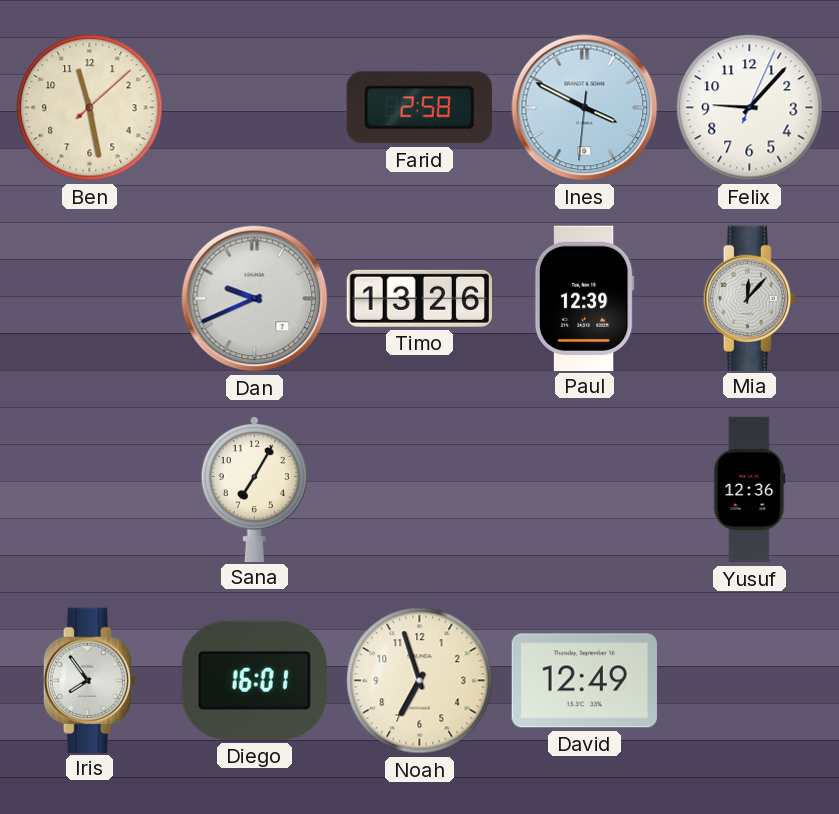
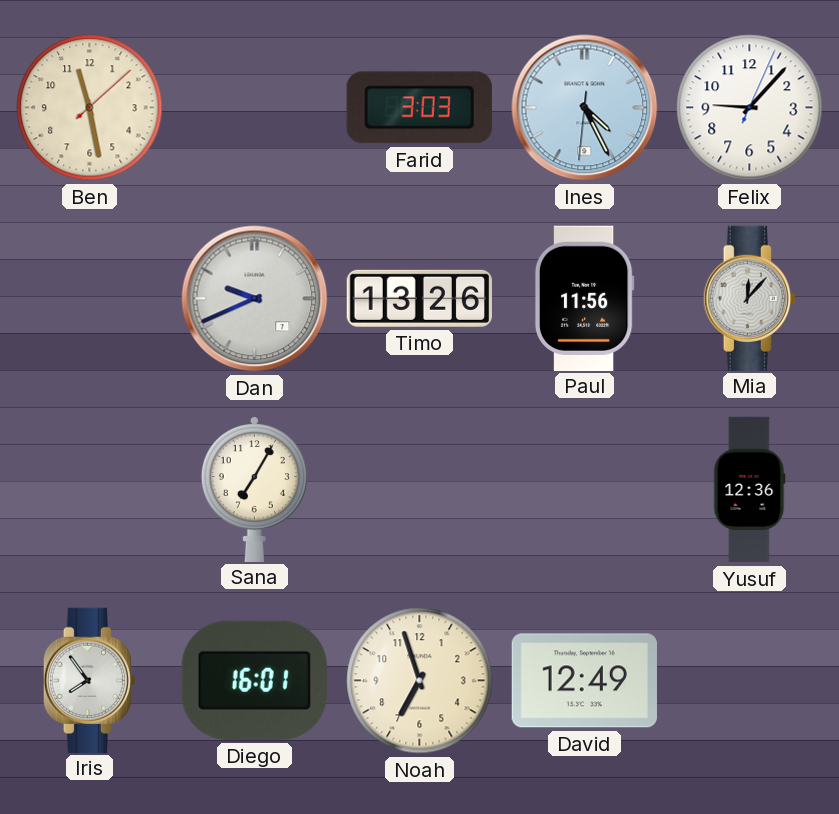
Farid: 2:58 -> 3:03 (419, 108)
Ines: 3:49 -> 4:25 (585, 108)
Paul: 12:39 -> 11:56 (584, 298)
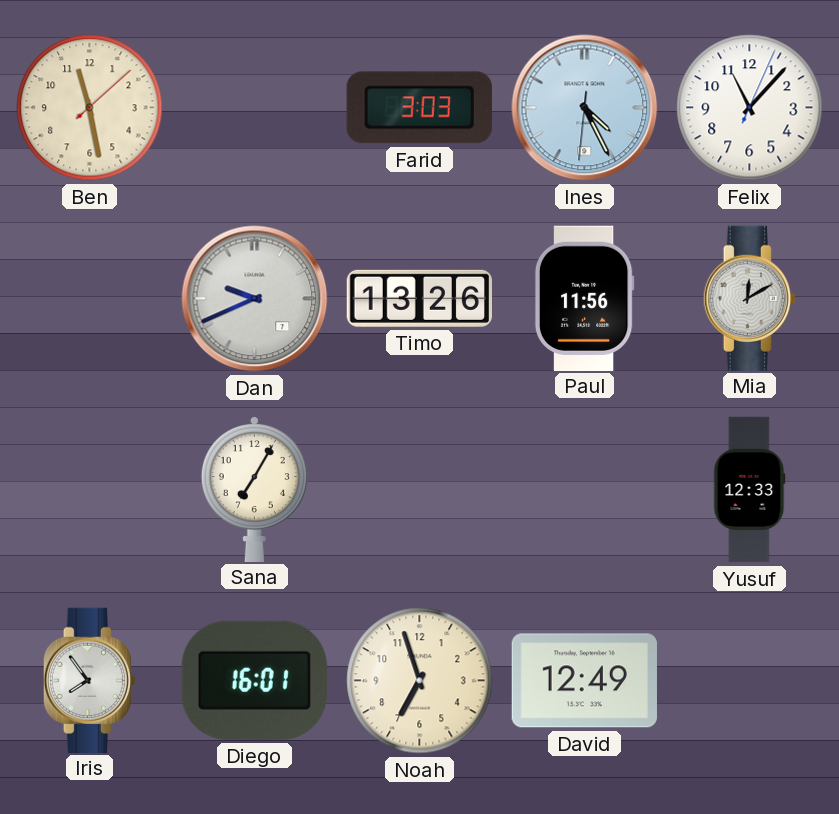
Felix: 9:07 -> 11:07 (750, 108)
Mia: 12:07 -> 12:10 (749, 298)
Yusuf: 12:36 -> 12:33 (750, 490)
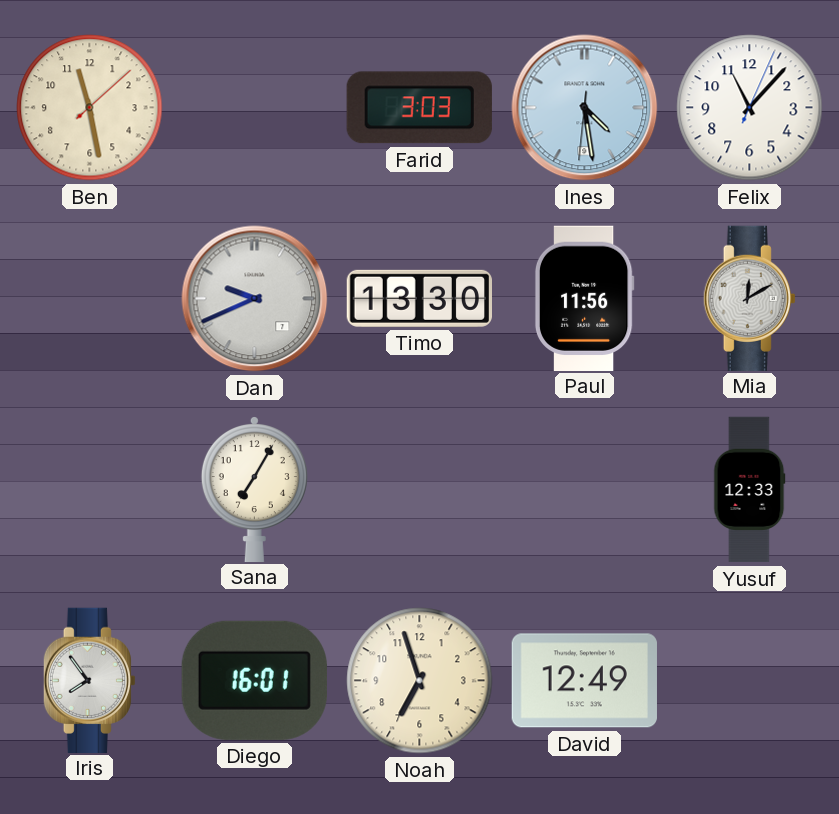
Ines: 4:25 -> 4:28 (585, 108)
Timo: 13:26 -> 13:30 (419, 298)
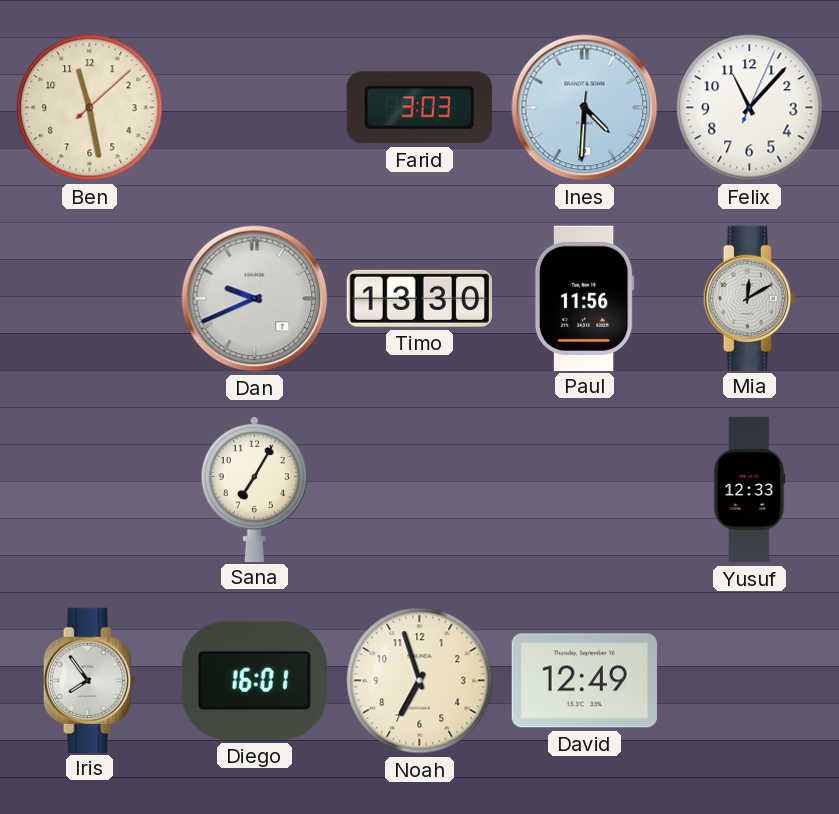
Ines: 4:28 -> 4:30 (585, 108)
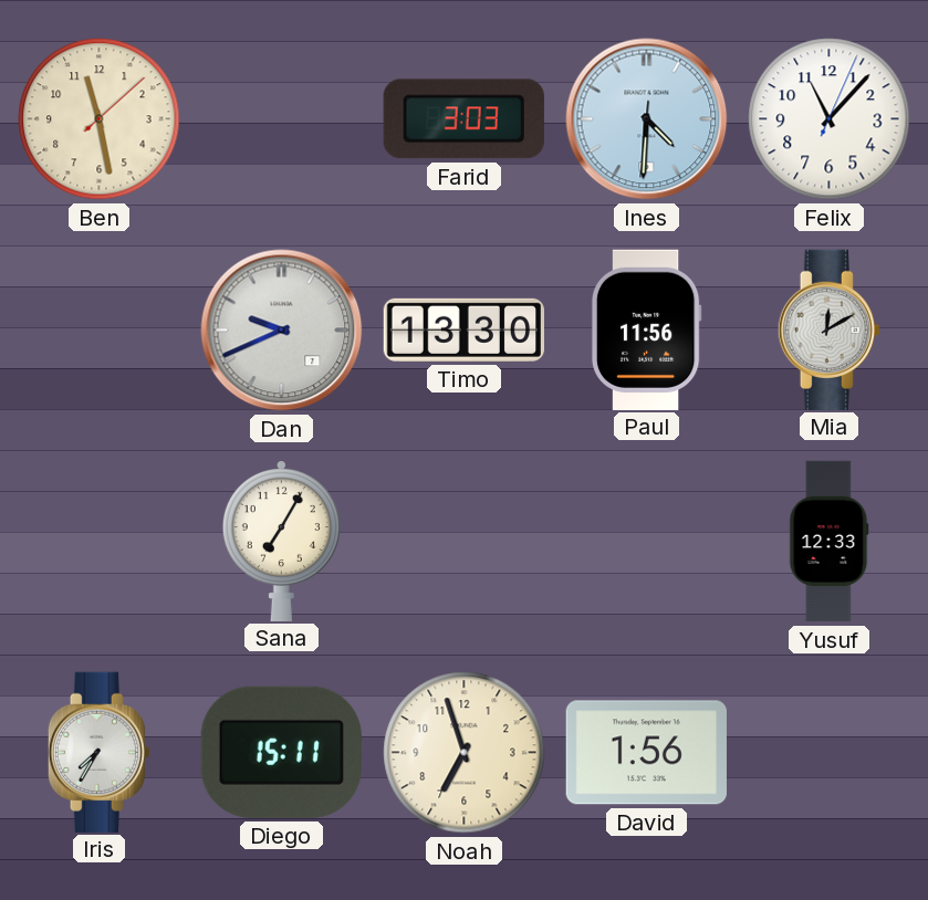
Iris: 7:54 -> 7:35 (98, 752)
Diego: 16:01 -> 15:11 (281, 752)
David: 12:49 -> 1:56 (646, 753)
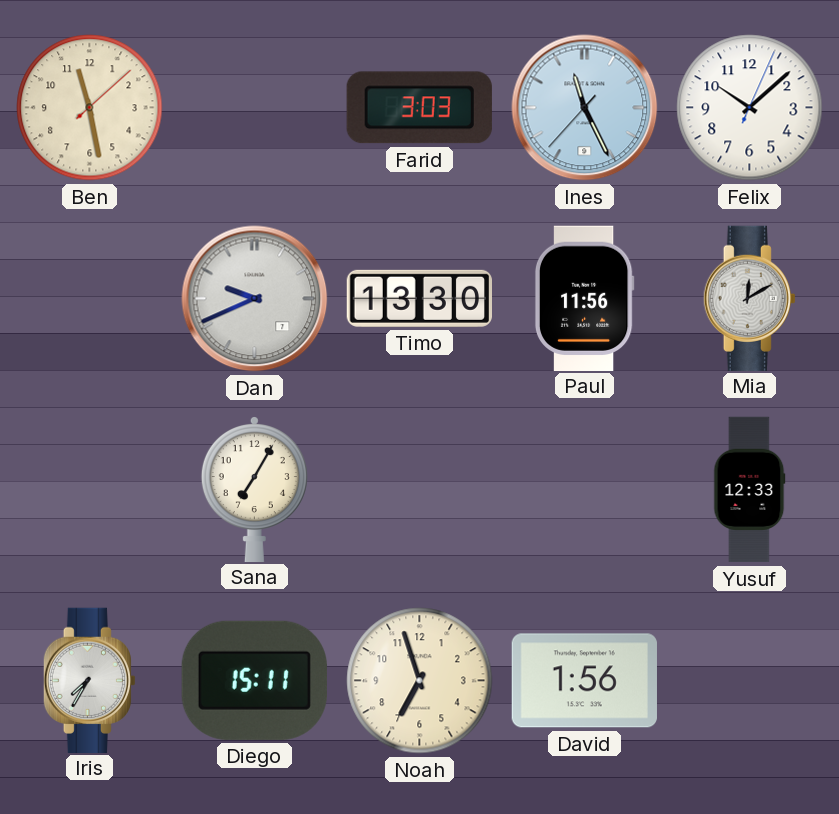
Ines: 4:30 -> 11:25 (585, 108)
Felix: 11:07 -> 10:08 (750, 108)
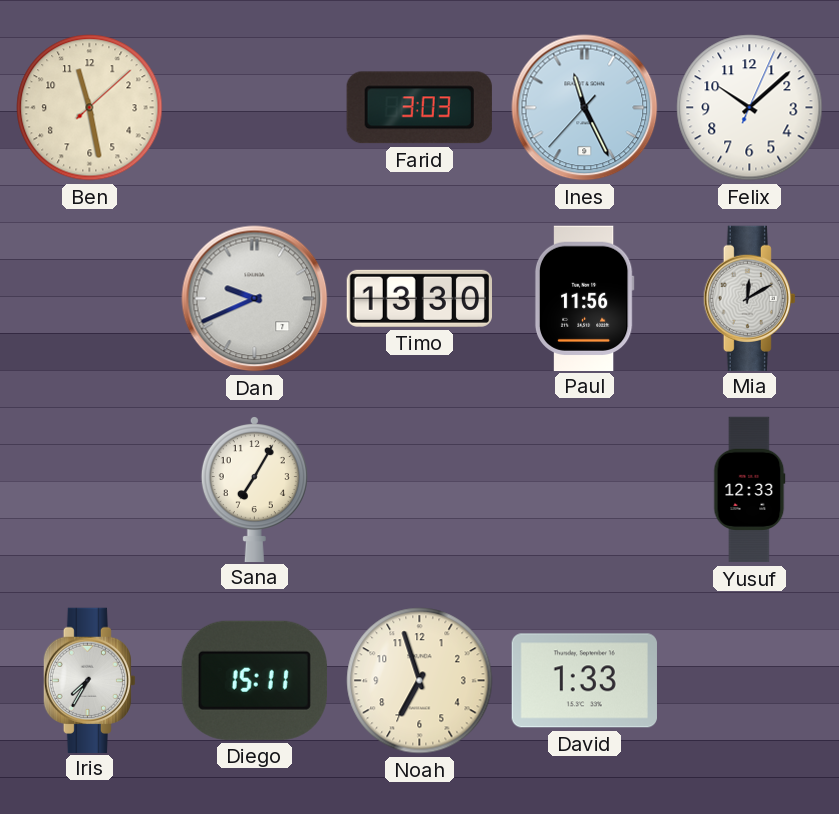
David: 1:56 -> 1:33 (584, 681)
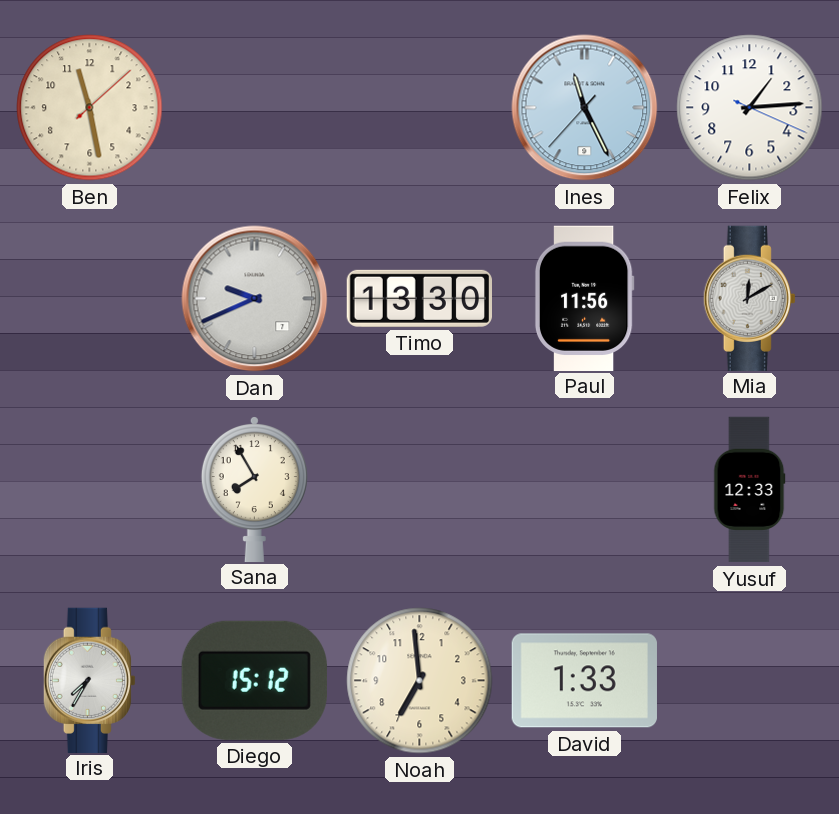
Farid: 3:03 -> none (419, 108)
Felix: 10:08 -> 1:14 (750, 108)
Sana: 7:05 -> 7:55 (254, 489)
Diego: 15:11 -> 15:12 (254, 680)
Noah: 6:57 -> 6:59 (420, 681)
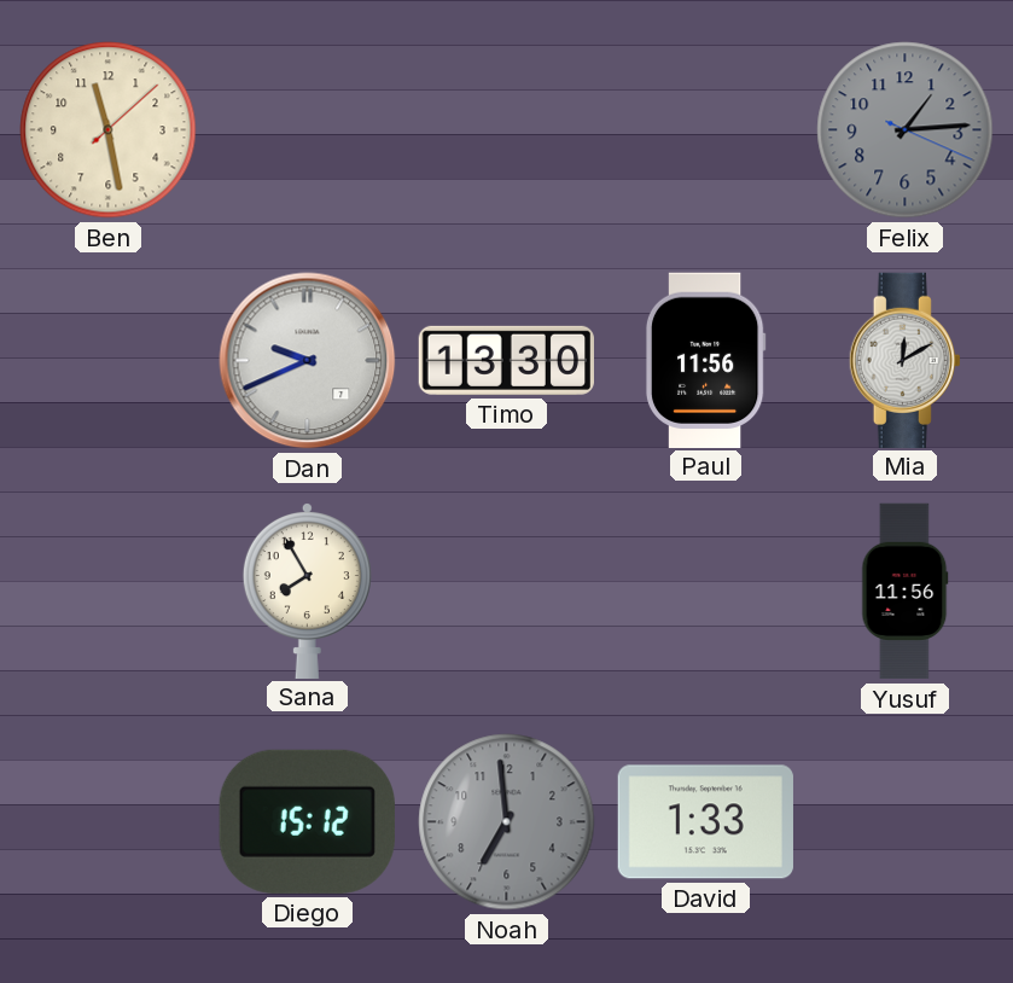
Ines: 11:25 -> none (585, 108)
Felix dial: white -> grey (906, 130)
Yusuf: 12:33 -> 11:56 (906, 592)
Iris: 7:35 -> none (89, 680)
Noah dial: cream -> grey (507, 822)
